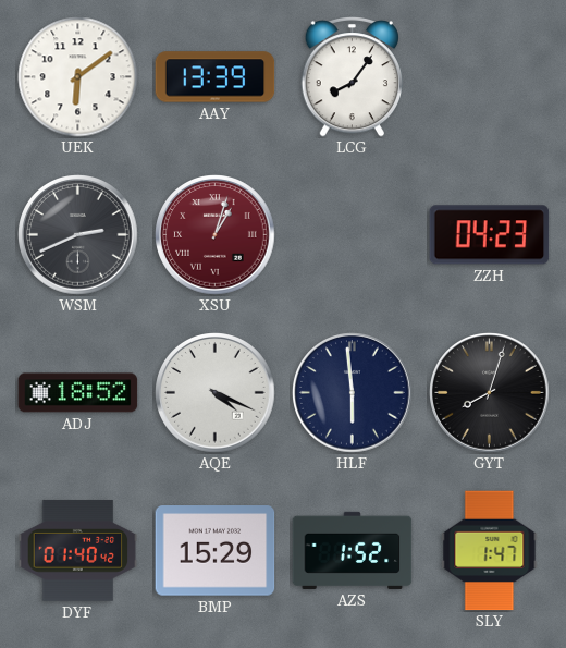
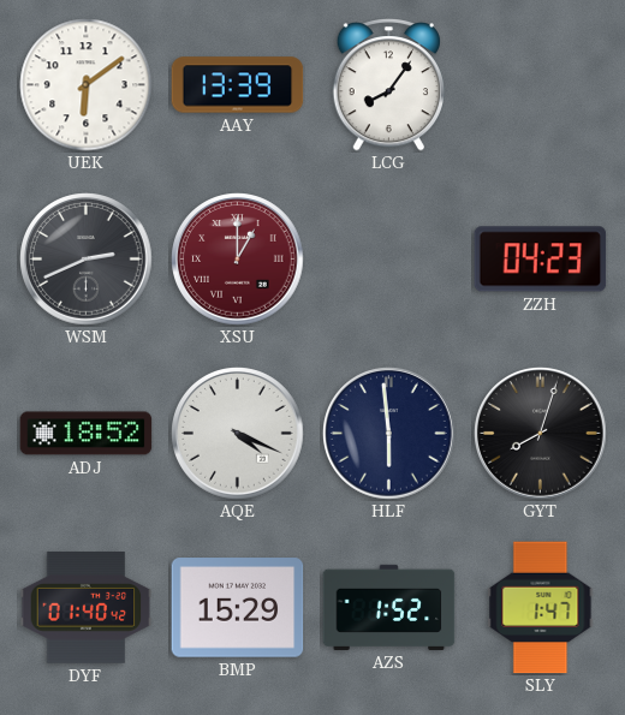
XSU: 1:03 -> 1:00 (238, 260)
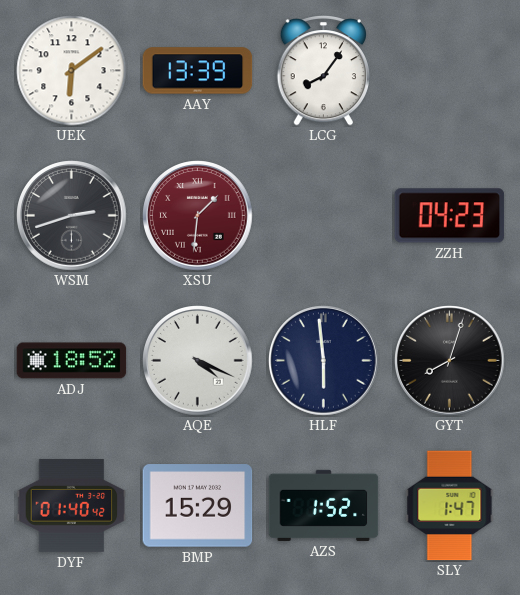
WSM: 2:41 -> 2:42 (72, 216)
XSU: 1:00 -> 1:31 (198, 216)
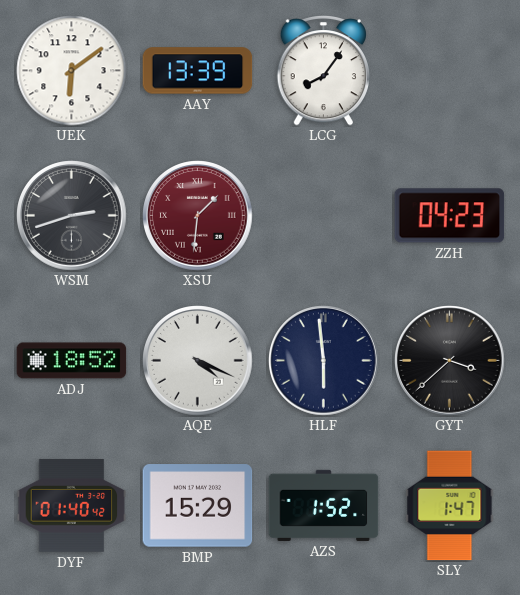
GYT: 8:03 -> 3:38 (450, 361)
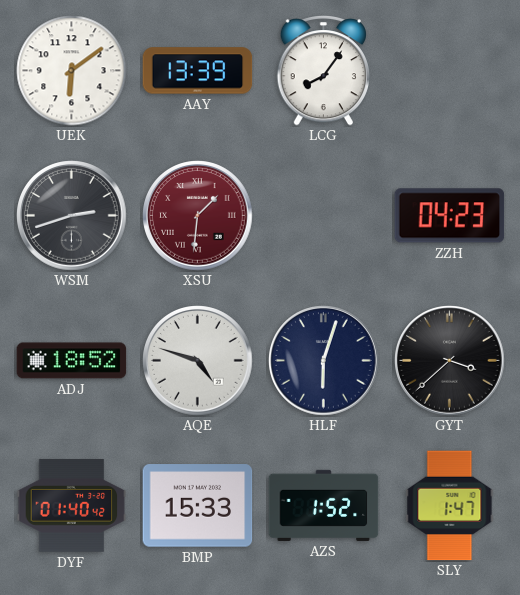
AQE: 4:19 -> 4:48 (198, 361)
HLF: 5:59 -> 6:03 (324, 361)
BMP: 15:29 -> 15:33 (198, 506)
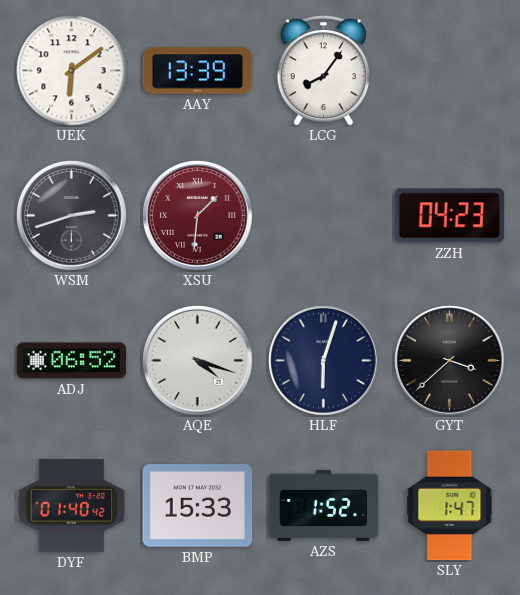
ADJ: 18:52 -> 06:52 (72, 361)
AQE: 4:48 -> 4:18 (198, 361)
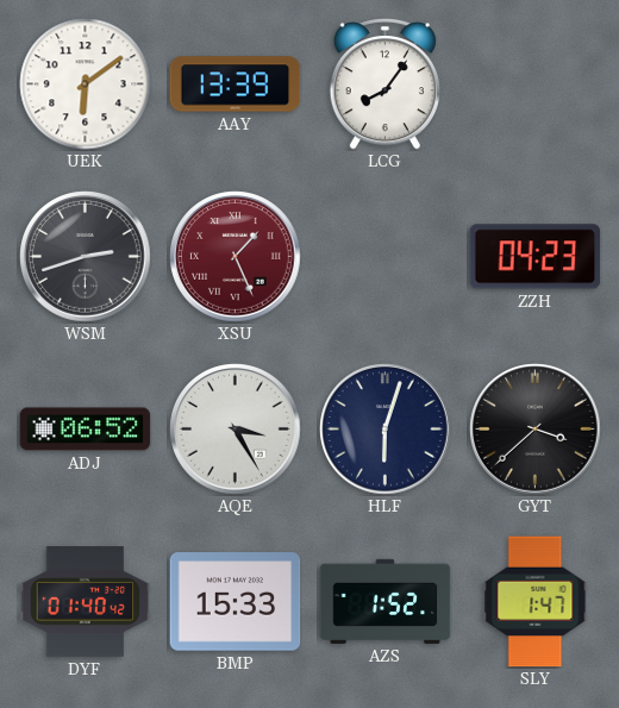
XSU: 1:31 -> 1:26 (236, 257)
AQE: 4:18 -> 3:25 (236, 430)
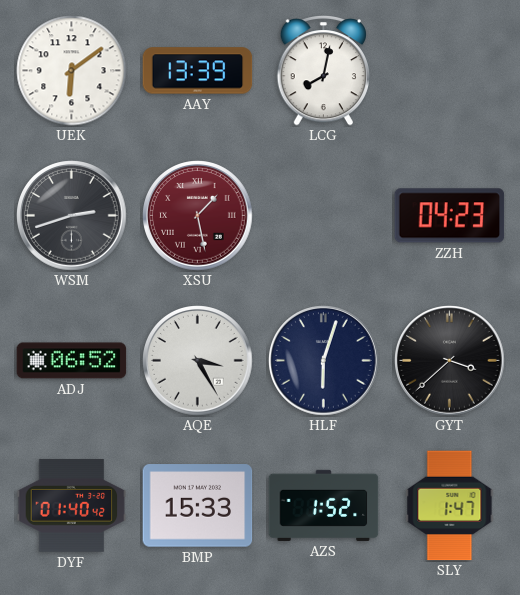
LCG: 8:06 -> 8:02 (323, 71)
XSU: 1:26 -> 1:28 (198, 216)
